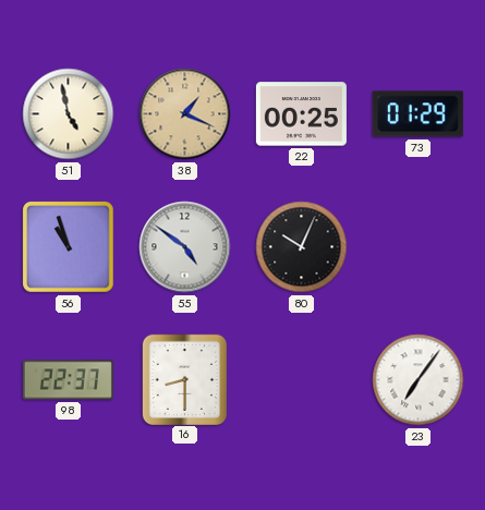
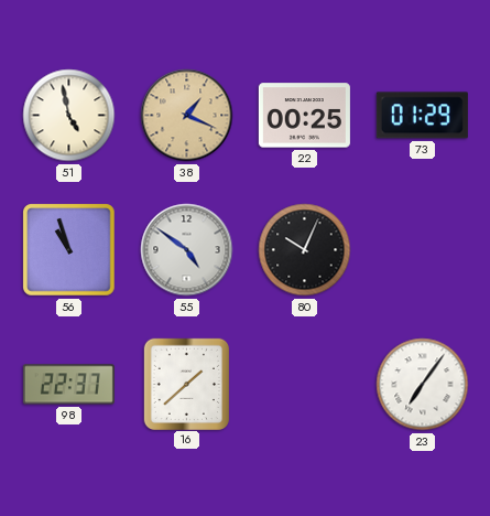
16: 8:30 -> 1:38 (186, 384)
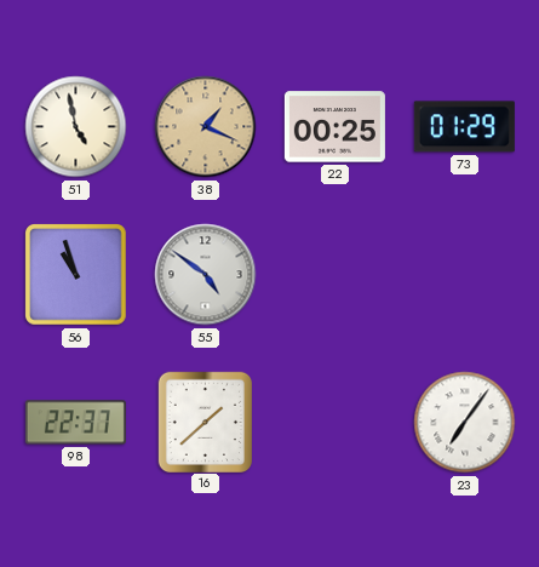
80: 10:04 -> none (305, 250)
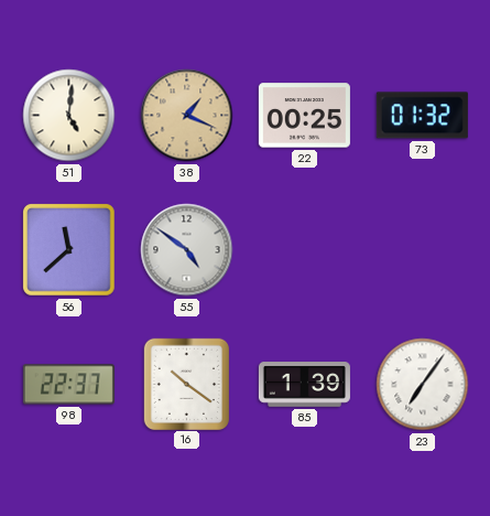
51: 4:58 -> 5:01 (69, 116)
73: 01:29 -> 01:32 (422, 116)
56: 10:57 -> 11:38 (69, 250)
16: 1:38 -> 10:21 (186, 384)
85: none -> 1:39 (304, 385)
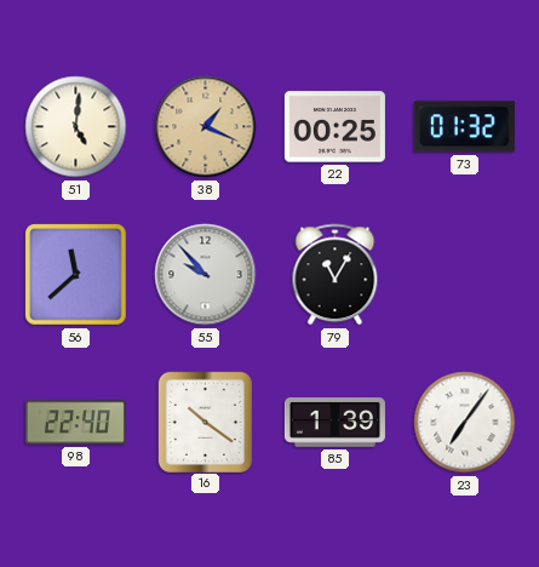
55: 4:51 -> 9:53 (206, 275)
79: none -> 11:05 (336, 275)
98: 22:37 -> 22:40 (75, 423)
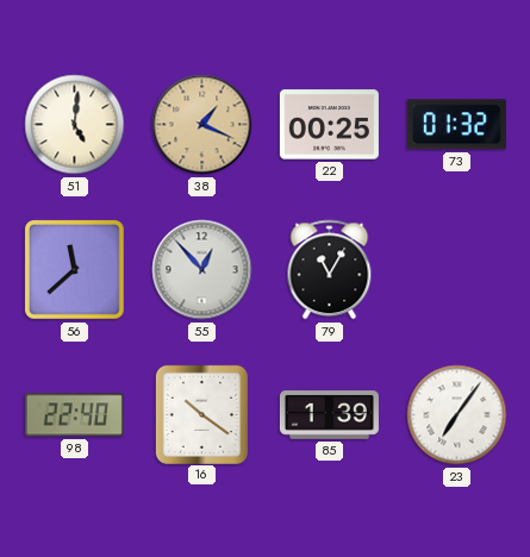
55: 9:53 -> 12:53 (202, 270)
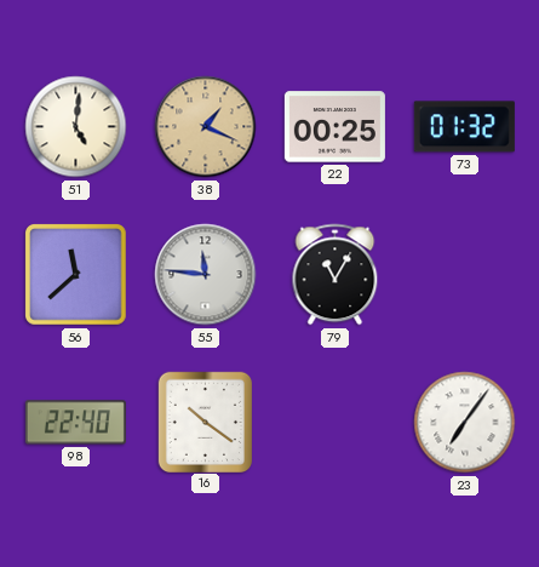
55: 12:53 -> 11:46 (206, 275)
85: 1:39 -> none (329, 415)
